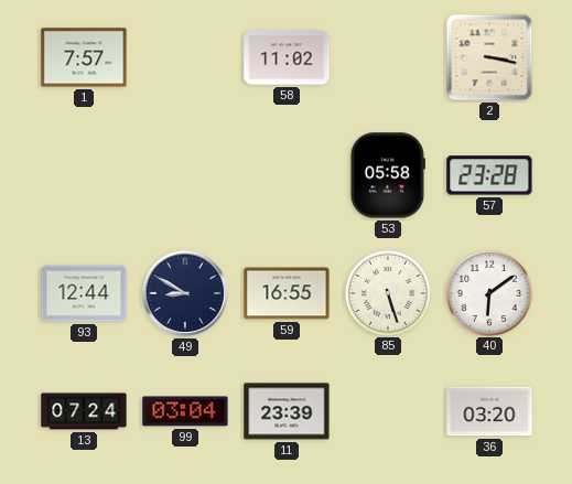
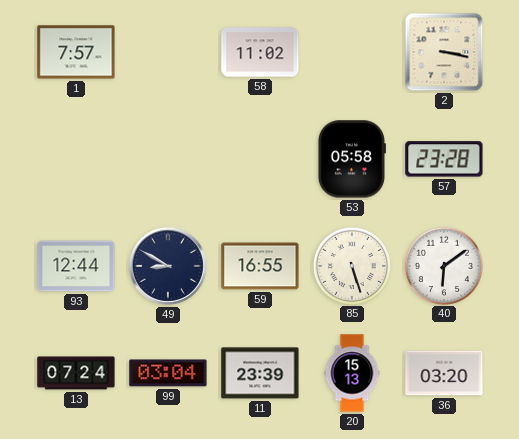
20: none -> 15:13 (352, 373)
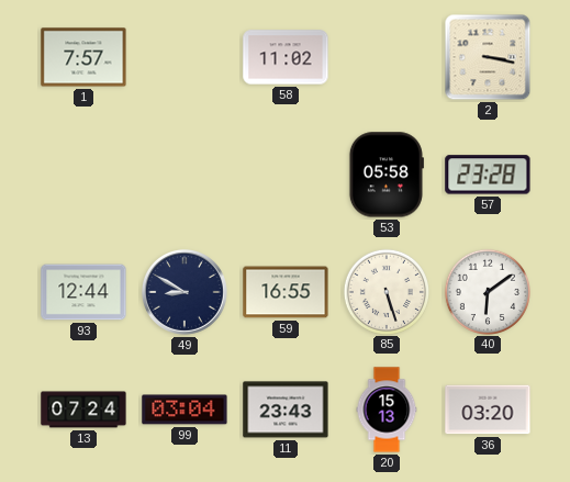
11: 23:39 -> 23:43 (286, 410)
